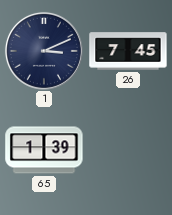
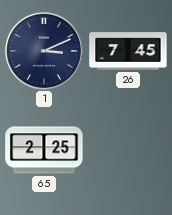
65: 1:39 -> 2:25 (44, 150)
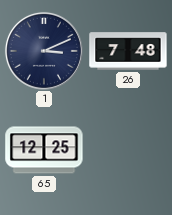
26: 7:45 -> 7:48 (128, 51)
65: 2:25 -> 12:25 (44, 150)
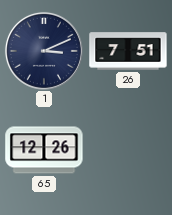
26: 7:48 -> 7:51 (128, 51)
65: 12:25 -> 12:26 (44, 150)
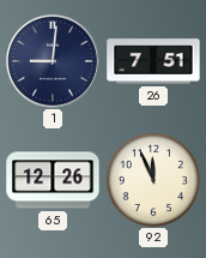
1: 3:11 -> 9:01 (53, 61)
92: none -> 11:56 (153, 180)
